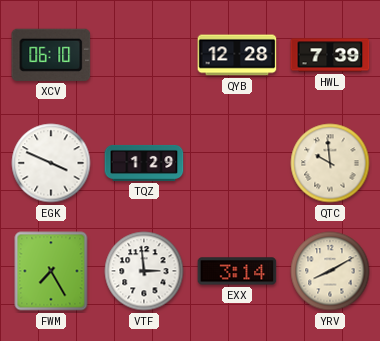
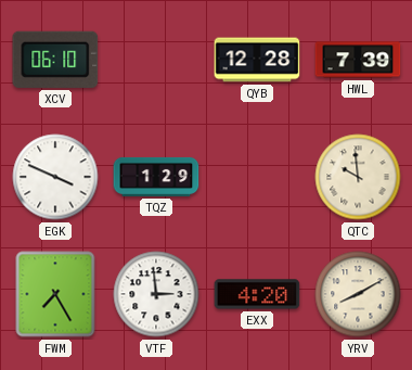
EXX: 3:14 -> 4:20 (257, 294)
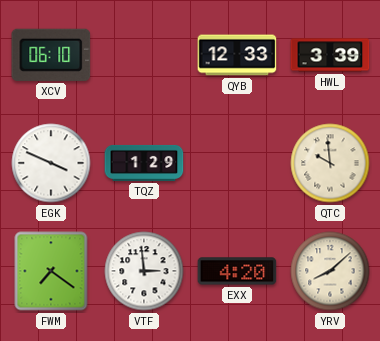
QYB: 12:28 -> 12:33 (237, 55)
HWL: 7:39 -> 3:39 (330, 55)
FWM: 7:25 -> 7:21 (51, 271)
YRV: 8:10 -> 8:08 (330, 271)
